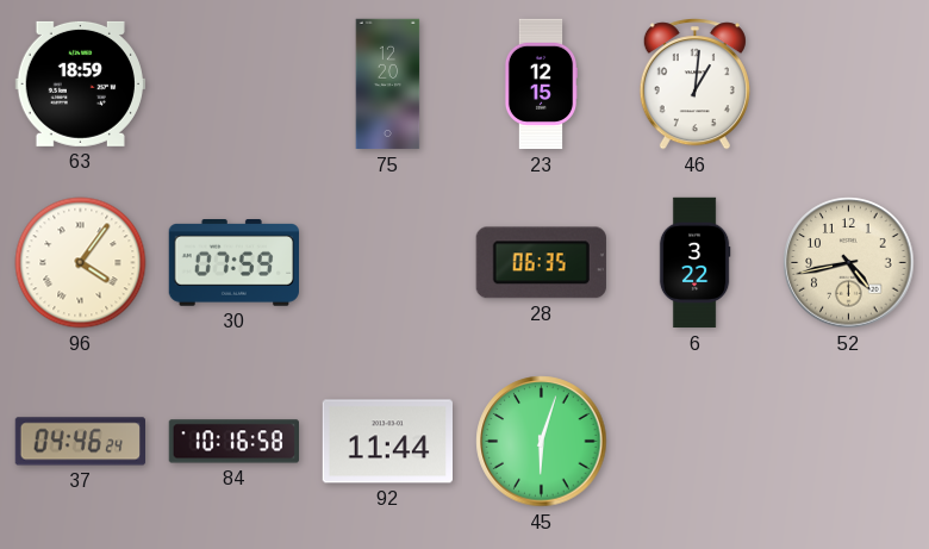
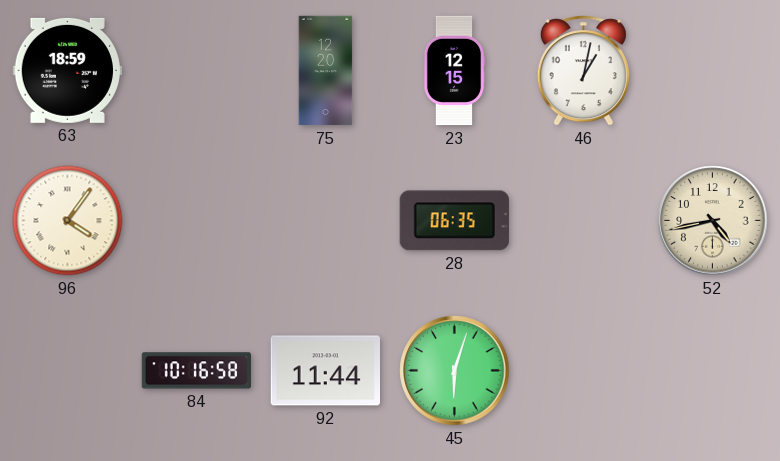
46: 1:01 -> 1:02 (583, 71)
30: 07:59 -> none (233, 263)
6: 3:22 -> none (694, 263)
37: 04:46 -> none (80, 442)
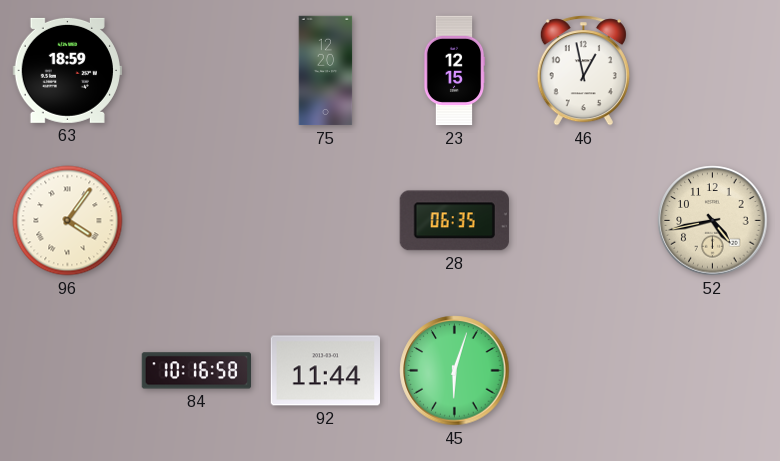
46: 1:02 -> 12:58 (583, 71)
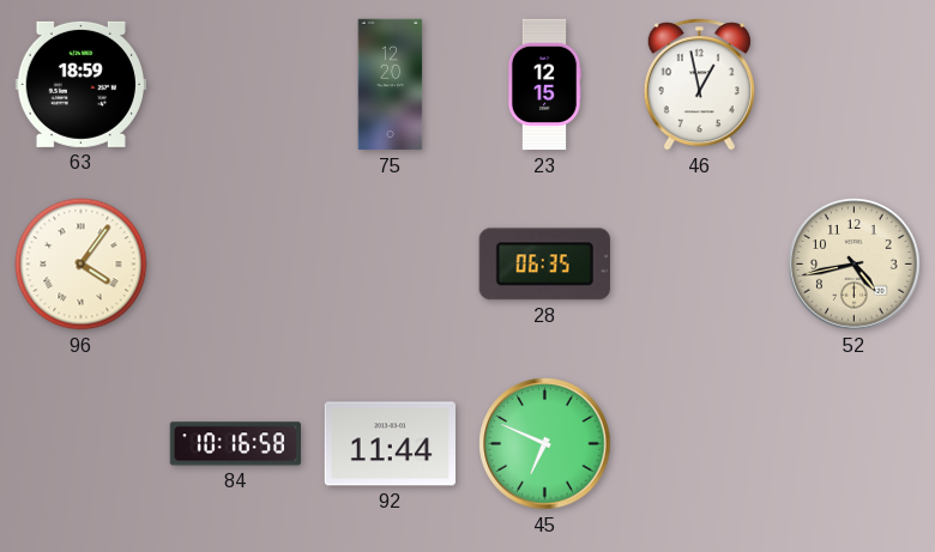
45: 6:03 -> 6:49 (545, 444)
